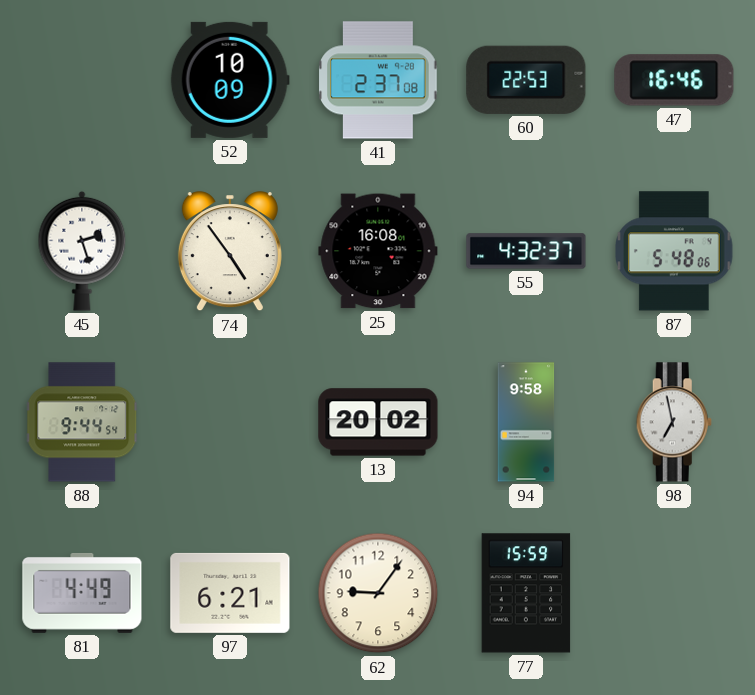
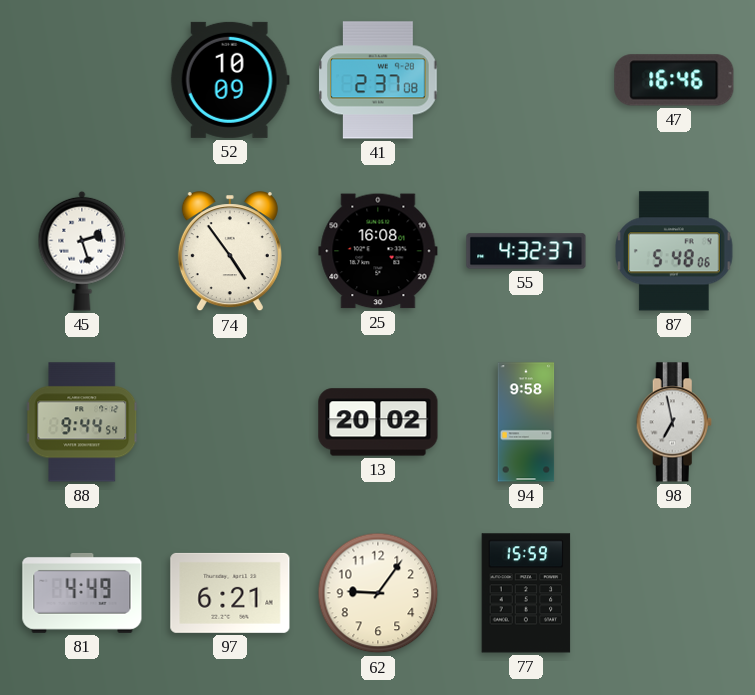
60: 22:53 -> none (526, 80)
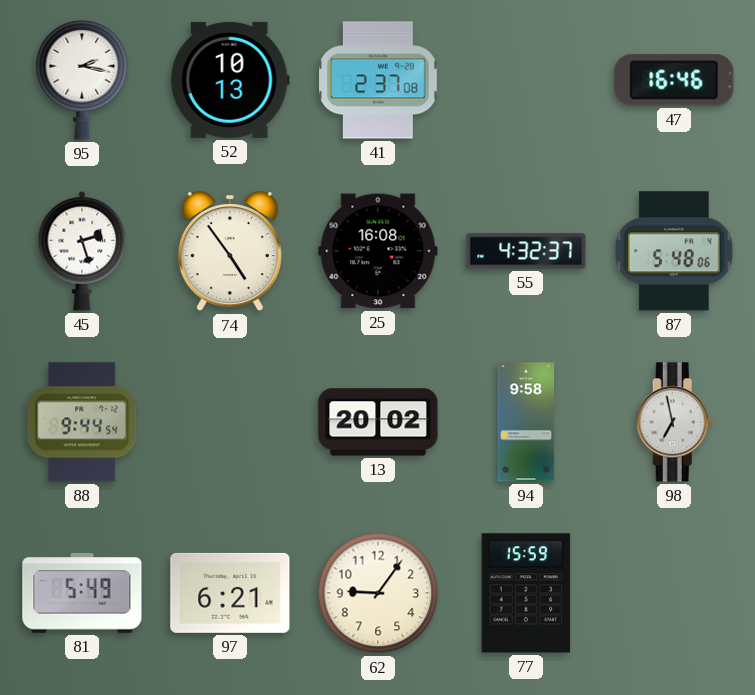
95: none -> 2:17 (82, 80)
52: 10:09 -> 10:13 (230, 80)
81: 4:49 -> 5:49 (82, 593)
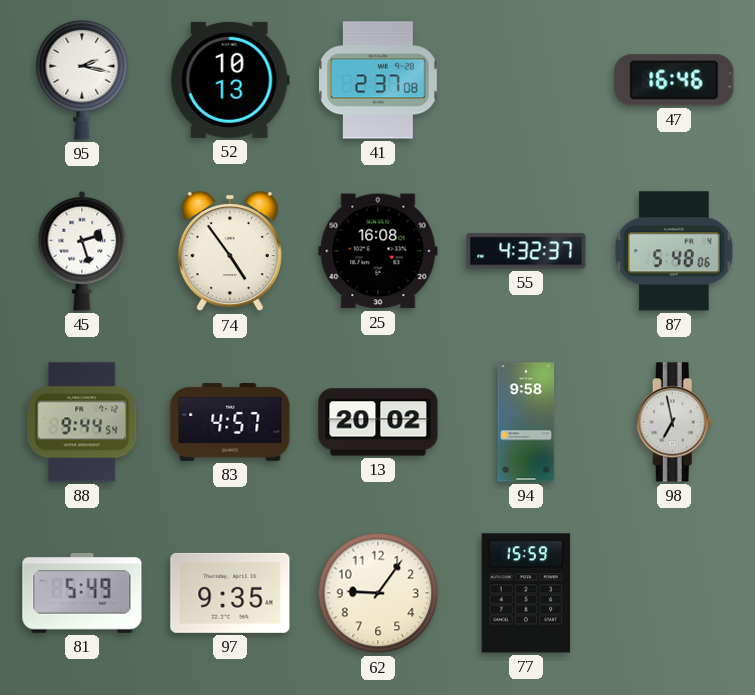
83: none -> 4:57 (230, 423)
97: 6:21 -> 9:35 (230, 593)
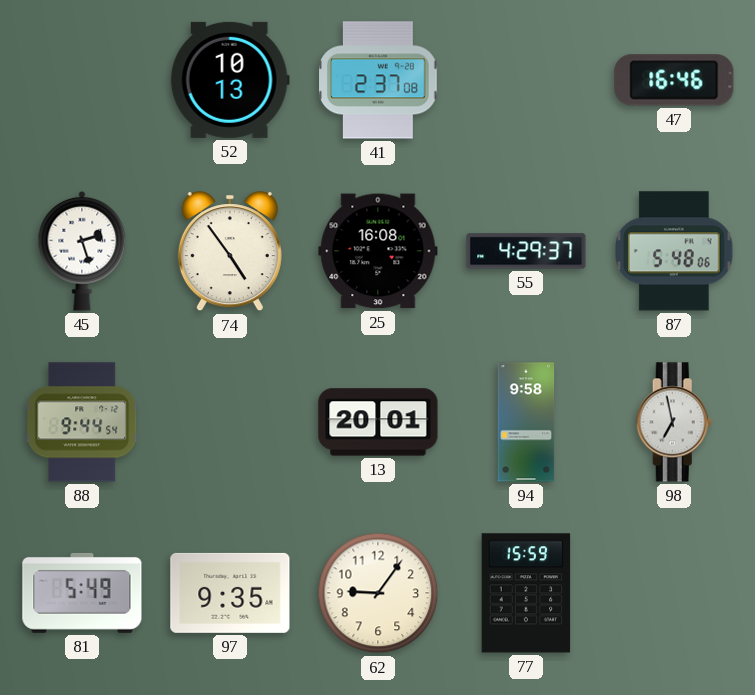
95: 2:17 -> none (82, 80)
55: 4:32 -> 4:29 (526, 251)
83: 4:57 -> none (230, 423)
13: 20:02 -> 20:01 (378, 422)
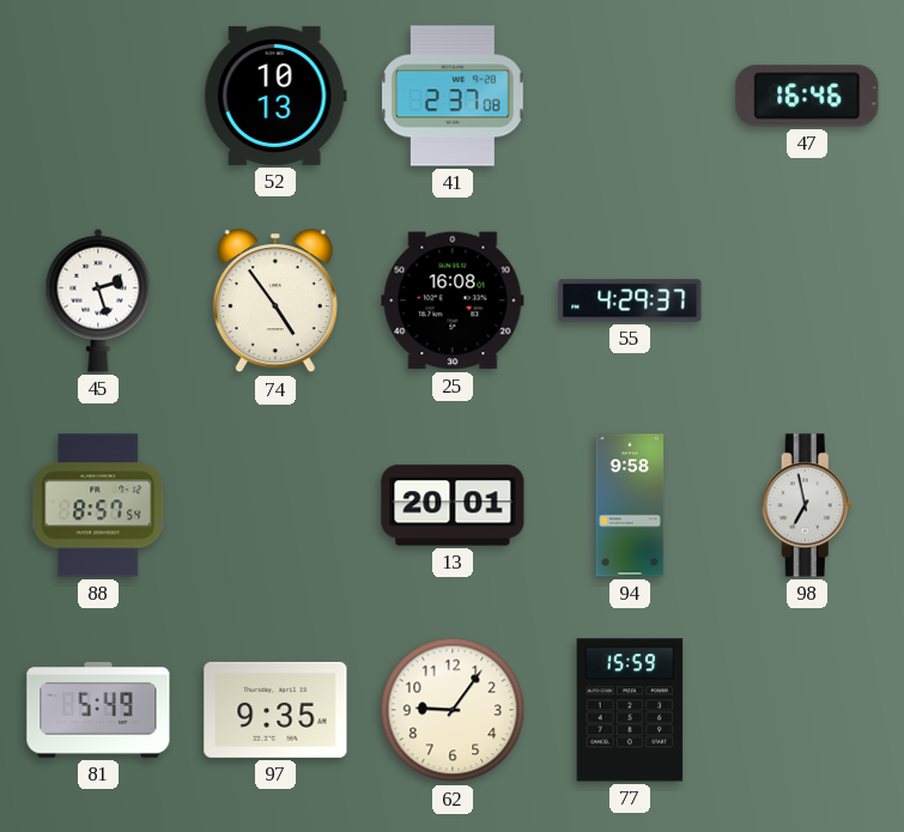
87: 5:48 -> none (675, 251)
88: 9:44 -> 8:57 (99, 505)
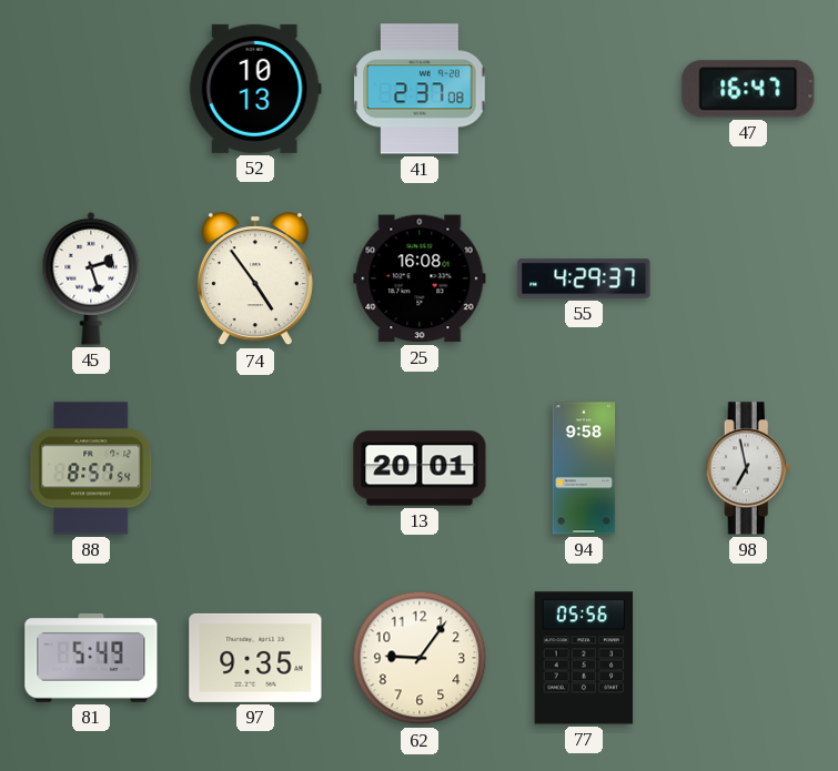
47: 16:46 -> 16:47 (748, 89)
77: 15:59 -> 05:56 (584, 658)
